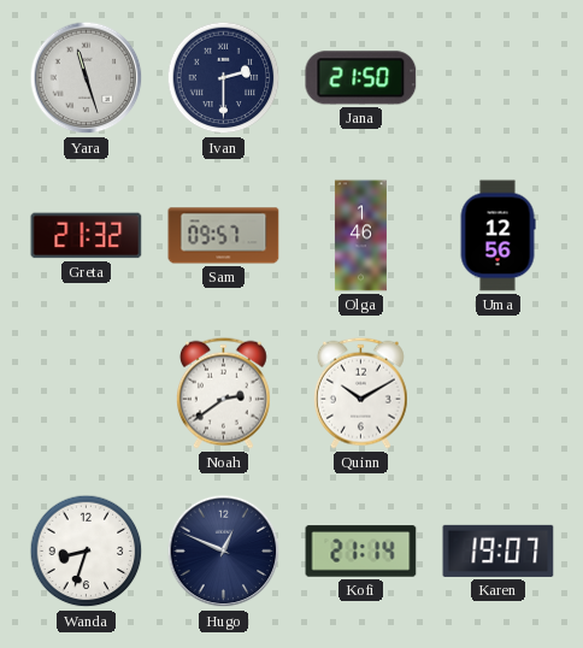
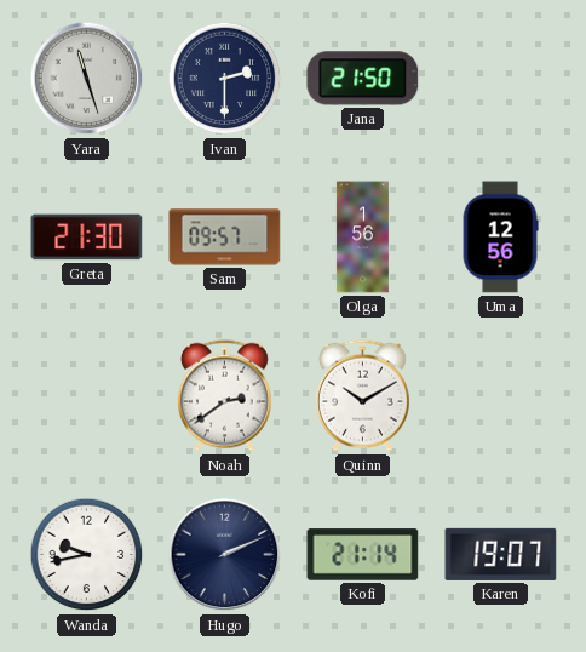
Greta: 21:32 -> 21:30 (87, 238)
Olga: 1:46 -> 1:56 (362, 238)
Wanda: 8:33 -> 9:43 (87, 555)
Hugo: 12:49 -> 2:11 (225, 555)
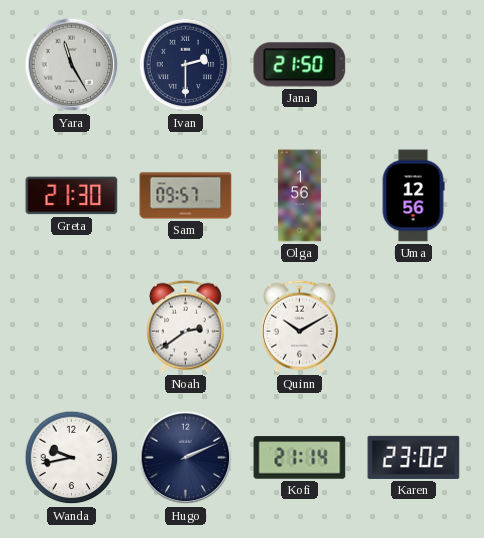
Yara: 11:27 -> 11:25 (72, 65)
Karen: 19:07 -> 23:02 (414, 457)
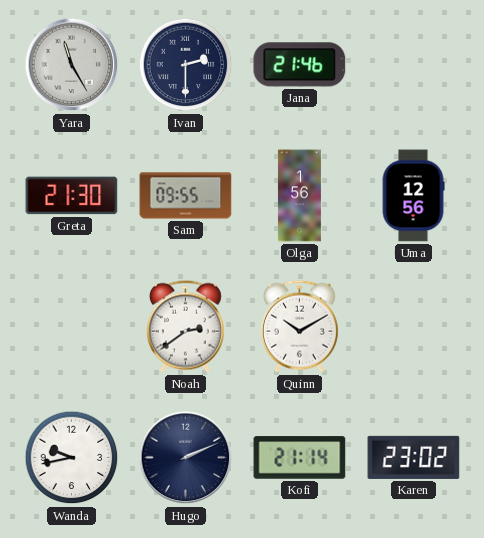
Jana: 21:50 -> 21:46 (300, 65)
Sam: 09:57 -> 09:55 (186, 196)
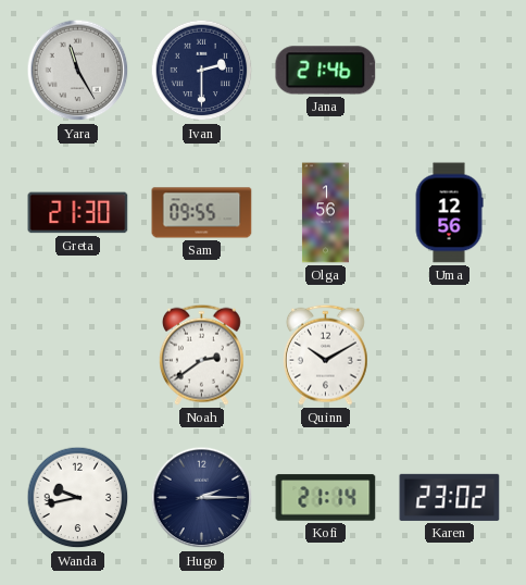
Hugo: 2:11 -> 2:15 (202, 498)
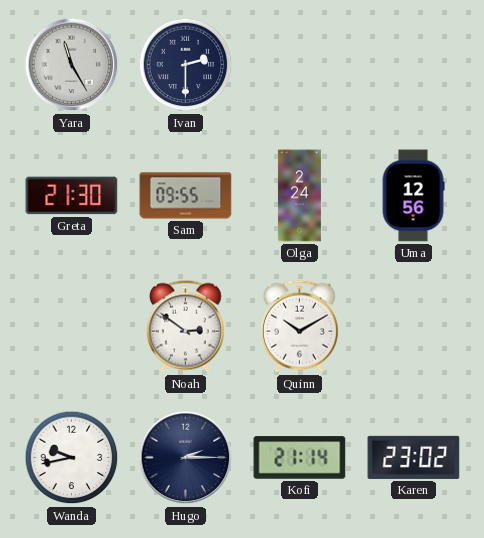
Jana: 21:46 -> none (326, 71)
Olga: 1:56 -> 2:24 (299, 196)
Noah: 2:39 -> 2:51 (185, 326)
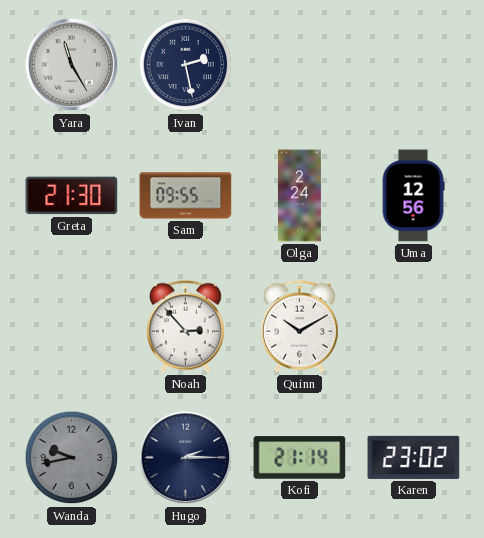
Ivan: 2:30 -> 2:28 (186, 65)
Noah: 2:51 -> 2:53 (185, 326)
Wanda dial: white -> grey (72, 458)
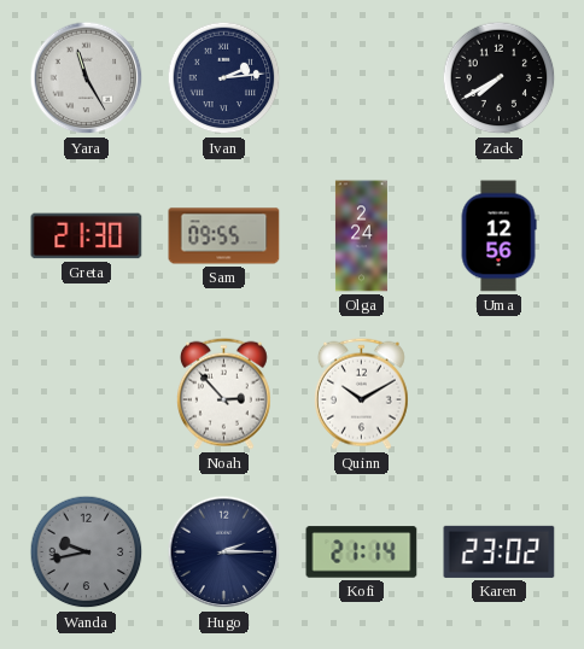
Ivan: 2:28 -> 2:14 (224, 78)
Zack: none -> 7:40 (500, 78)
